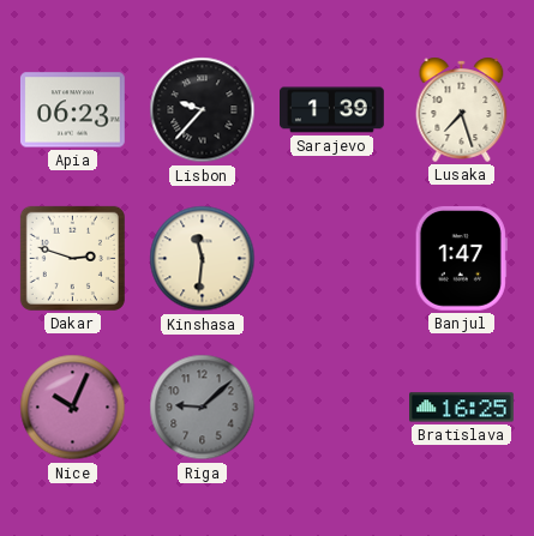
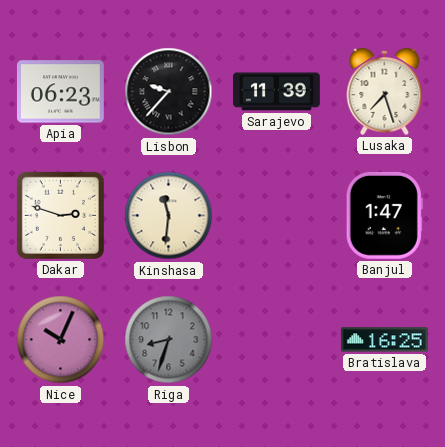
Sarajevo: 1:39 -> 11:39 (277, 92)
Riga: 9:08 -> 8:33 (169, 340)
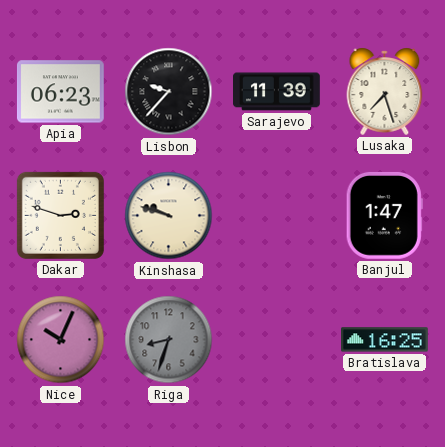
Kinshasa: 11:31 -> 9:48 (169, 216)
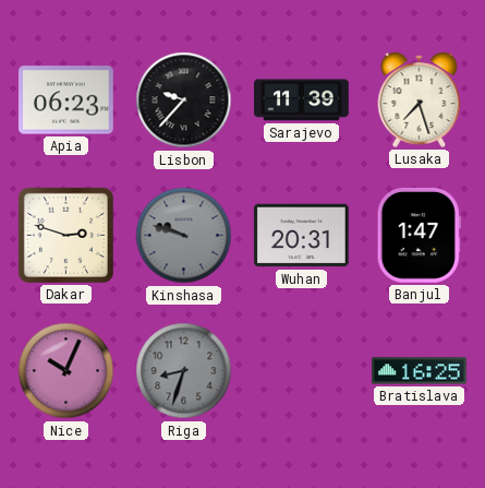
Kinshasa dial: cream -> grey (184, 236)
Wuhan: none -> 20:31 (301, 236)
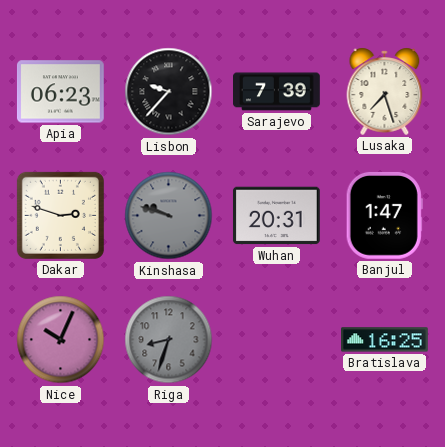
Sarajevo: 11:39 -> 7:39 (277, 92)
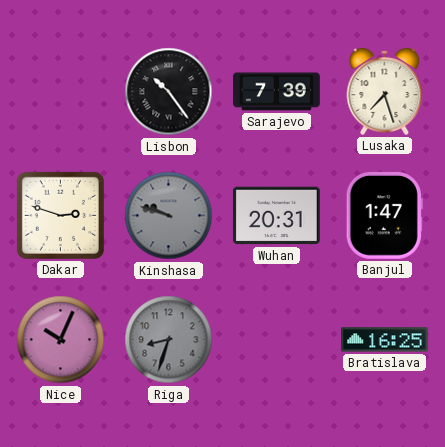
Apia: 06:23 -> none (60, 92)
Lisbon: 9:37 -> 10:24 (169, 92)
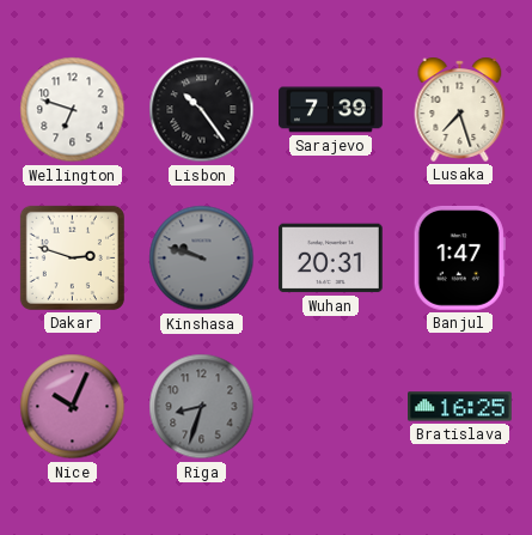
Wellington: none -> 6:48 (73, 110)
